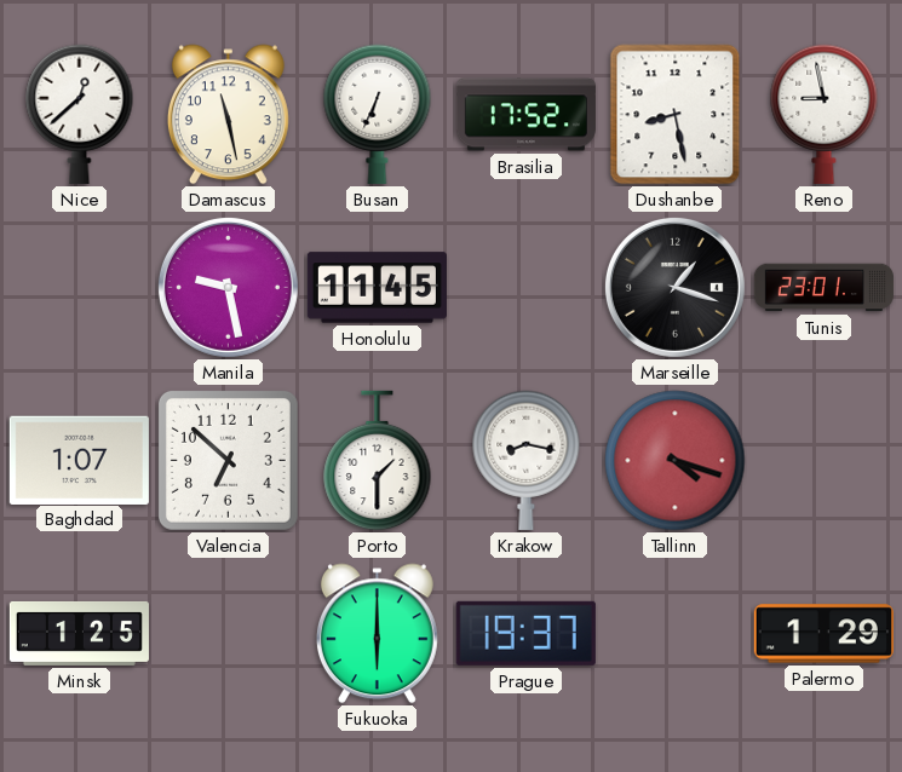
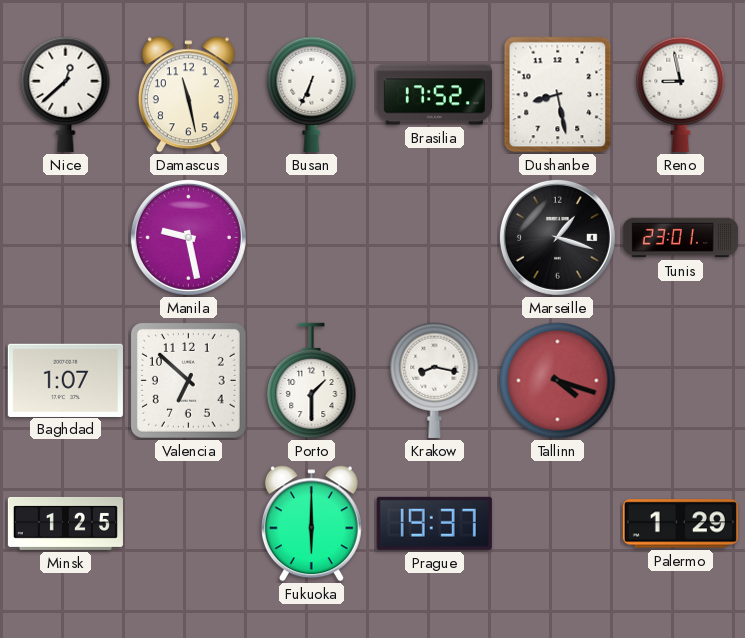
Honolulu: 11:45 -> none (377, 288)
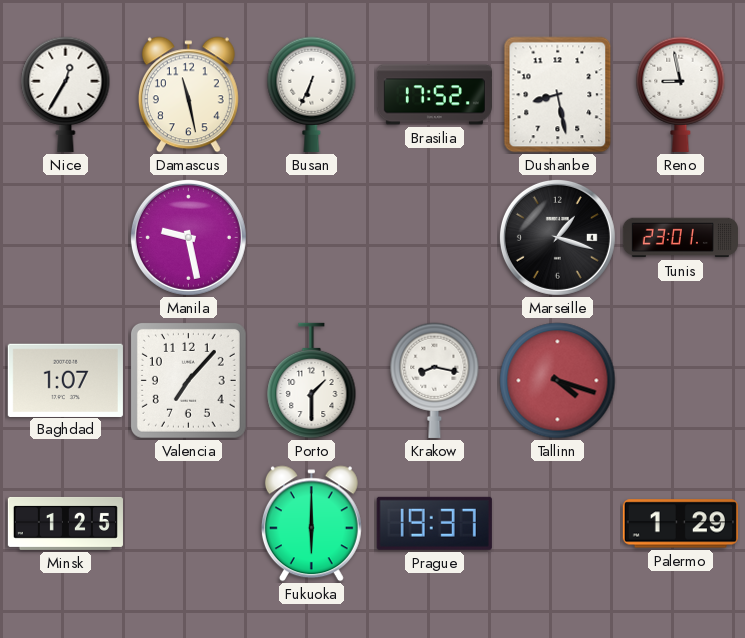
Nice: 12:38 -> 12:35 (66, 94)
Valencia: 6:52 -> 7:07 (188, 380)
